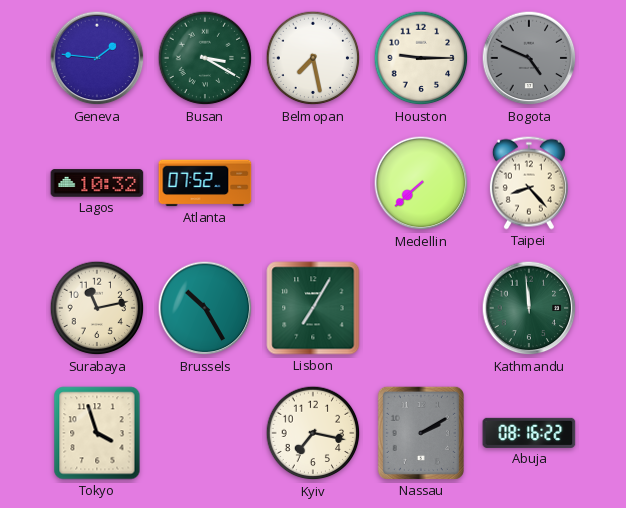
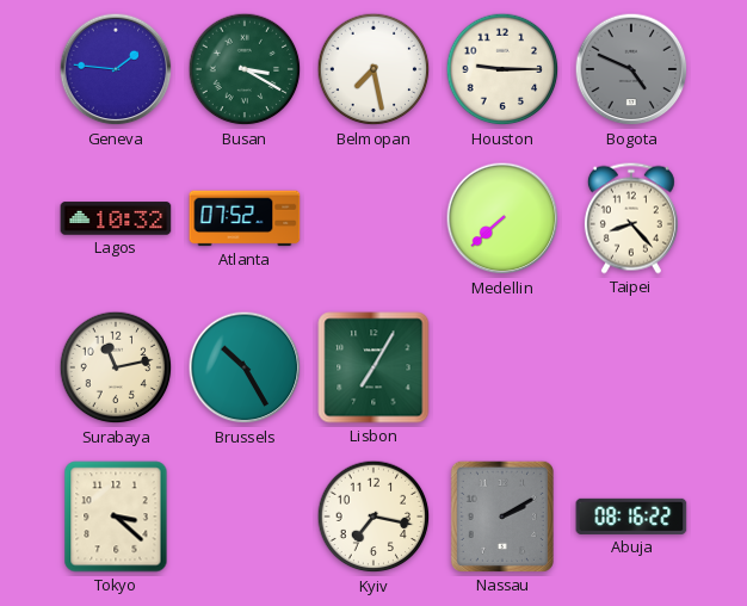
Kathmandu: 11:59 -> none (529, 308)
Tokyo: 3:57 -> 3:22 (116, 517)
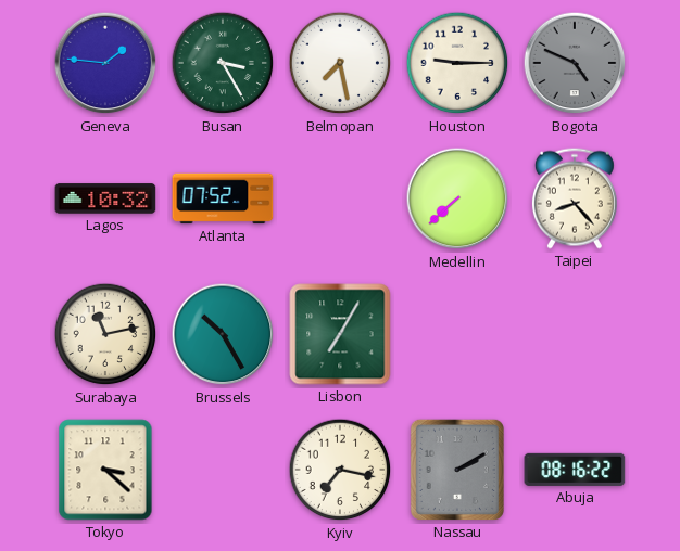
Busan: 3:20 -> 3:25 (223, 63)
